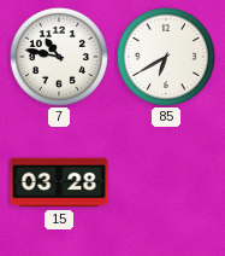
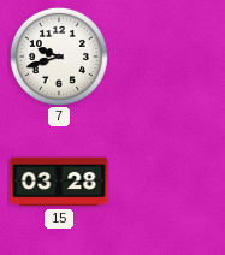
7: 10:47 -> 9:42 (59, 57)
85: 6:40 -> none (166, 57)
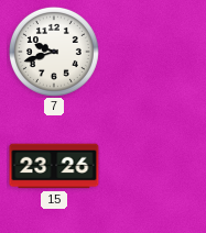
15: 03:28 -> 23:26 (54, 166)
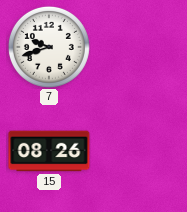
15: 23:26 -> 08:26 (49, 151)
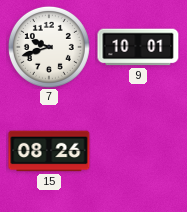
9: none -> 10:01 (138, 47)
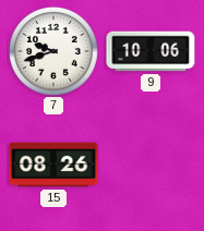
9: 10:01 -> 10:06 (151, 51)
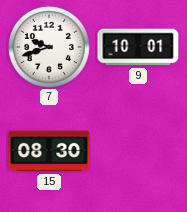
9: 10:06 -> 10:01 (138, 47)
15: 08:26 -> 08:30 (49, 151)
